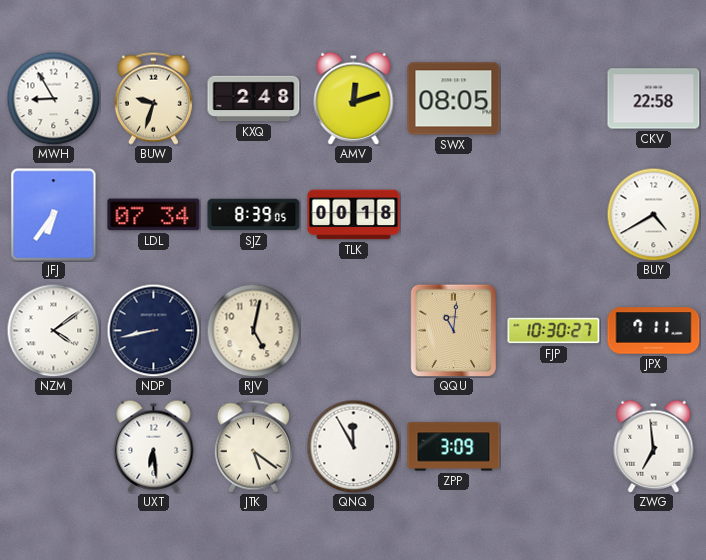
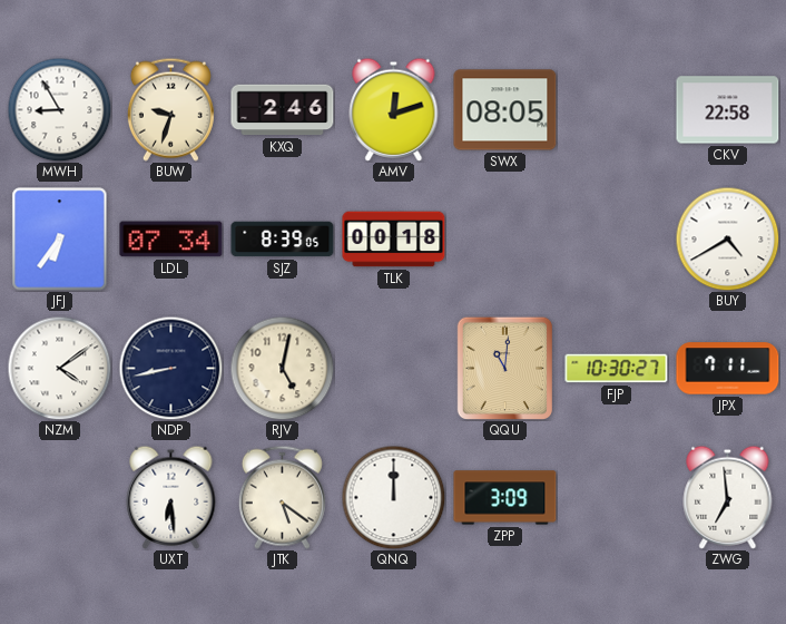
KXQ: 2:48 -> 2:46 (283, 110)
QNQ: 11:55 -> 12:00 (393, 497)
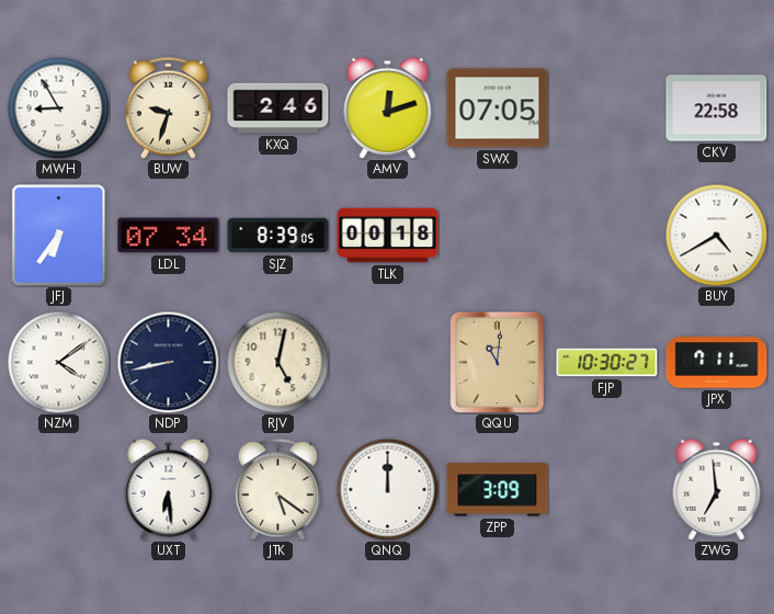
SWX: 08:05 -> 07:05 (498, 109)
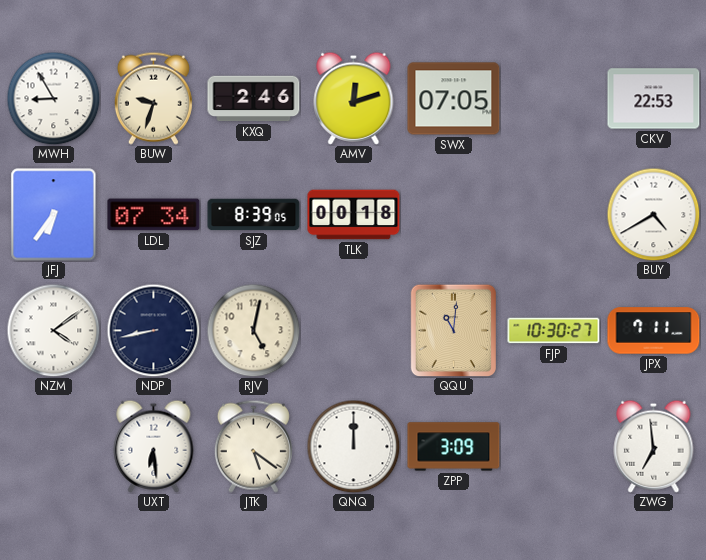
CKV: 22:58 -> 22:53 (654, 99)
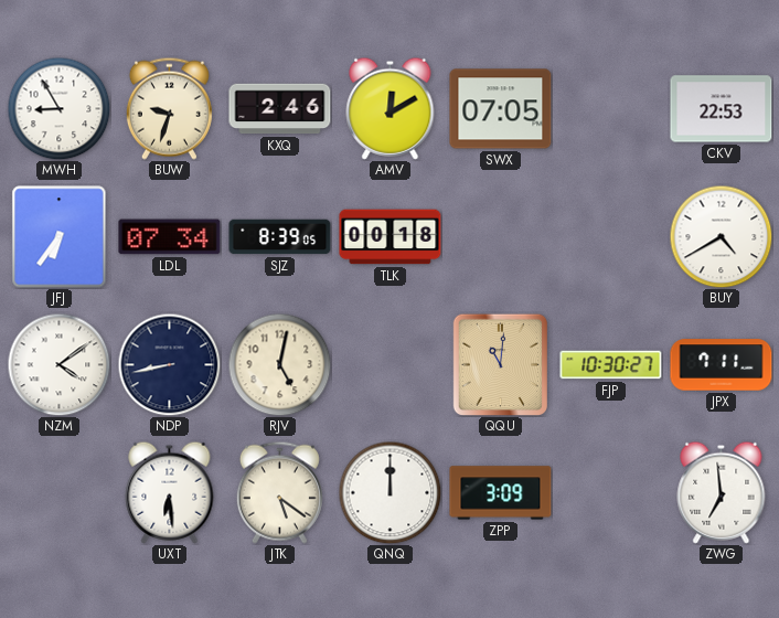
AMV: 12:12 -> 12:10 (391, 108)
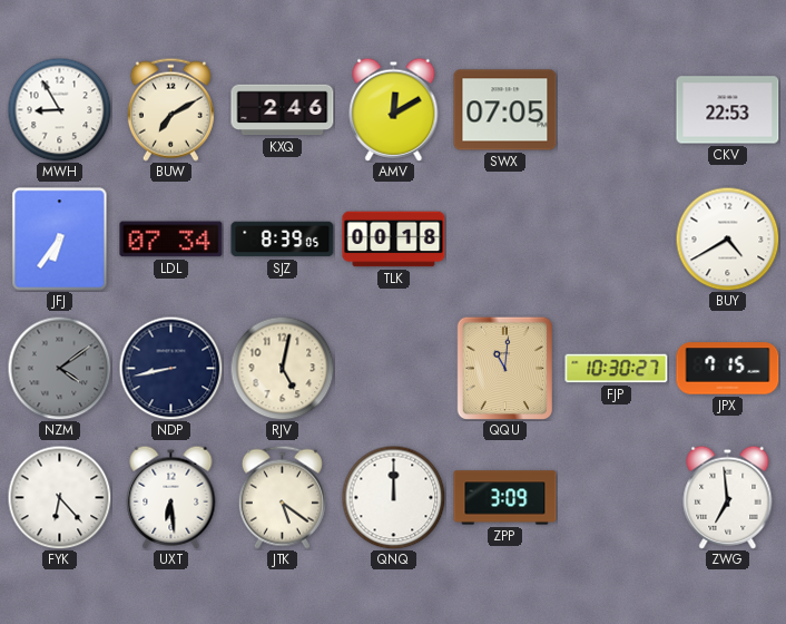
BUW: 9:33 -> 7:10 (170, 109)
NZM dial: white -> grey (59, 368)
JPX: 7:11 -> 7:15 (728, 369)
FYK: none -> 6:23 (59, 497)
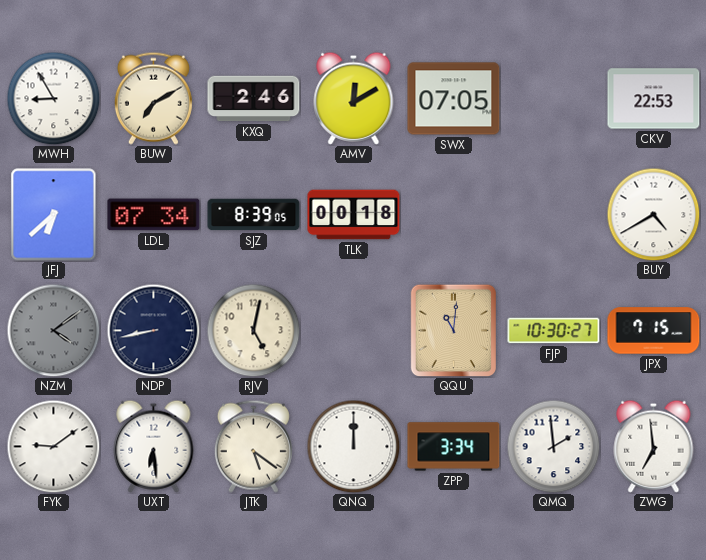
JFJ: 6:36 -> 6:38 (54, 215)
FYK: 6:23 -> 9:09 (53, 446)
ZPP: 3:09 -> 3:34 (454, 447)
QMQ: none -> 1:59 (553, 446)
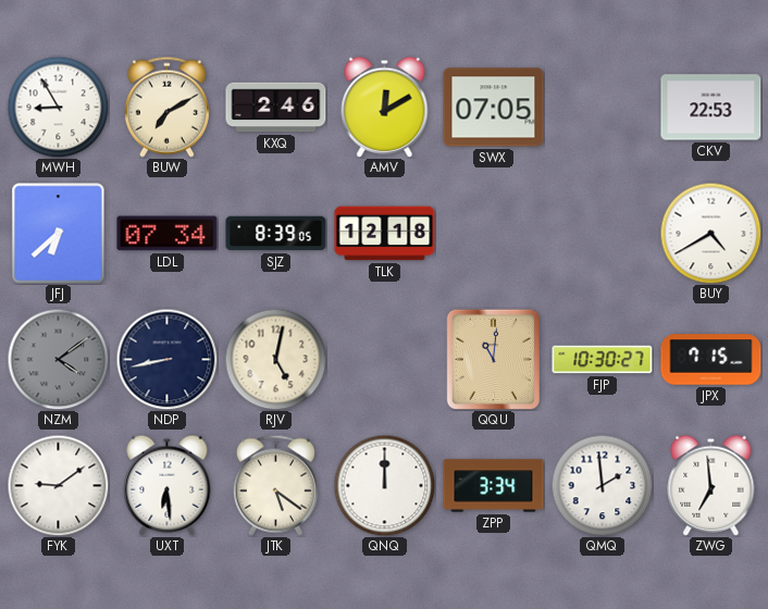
TLK: 00:18 -> 12:18 (385, 234)
